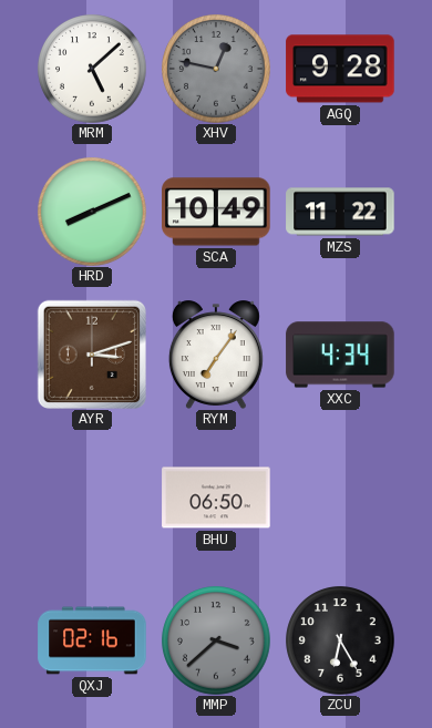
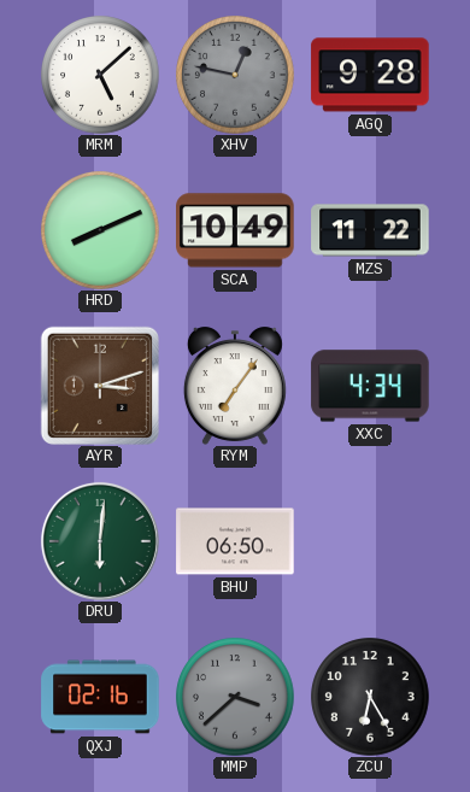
DRU: none -> 6:01 (100, 541)
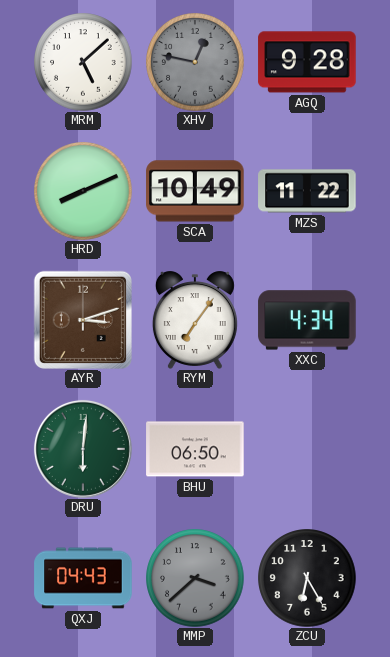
QXJ: 02:16 -> 04:43 (83, 578)
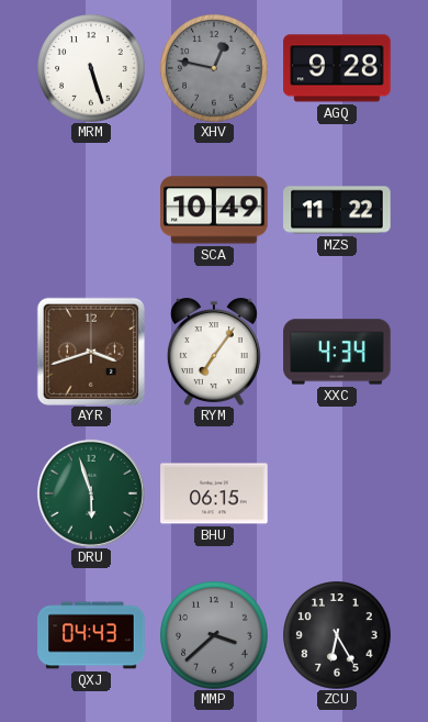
MRM: 5:08 -> 5:27 (91, 68)
HRD: 8:11 -> none (83, 191)
AYR: 3:12 -> 3:42 (91, 352)
DRU: 6:01 -> 5:57 (91, 493)
BHU: 06:50 -> 06:15 (214, 493)
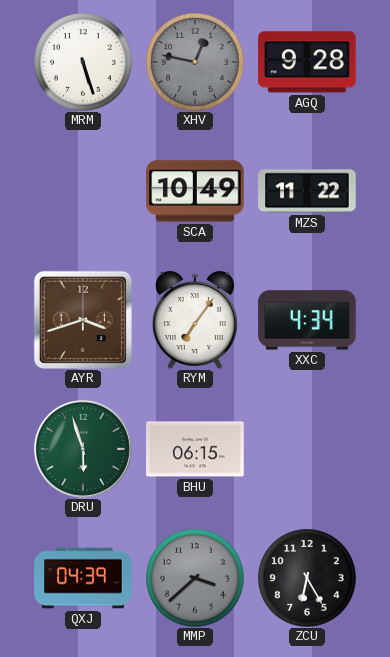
QXJ: 04:43 -> 04:39 (83, 578)
